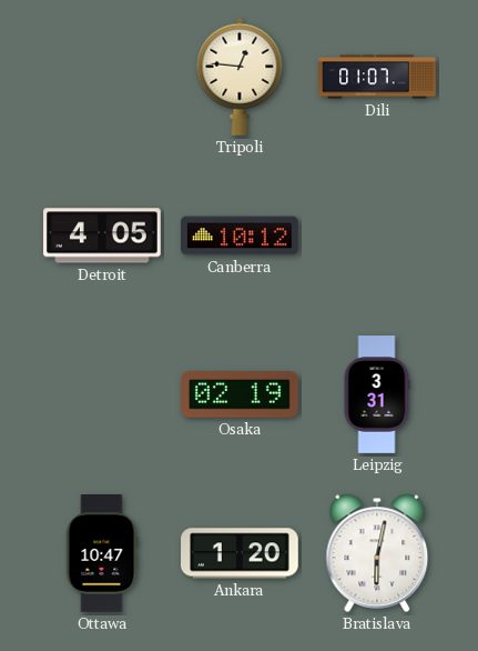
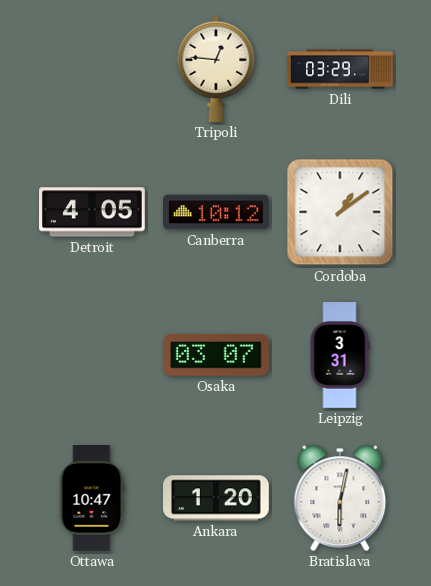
Dili: 01:07 -> 03:29 (340, 69)
Cordoba: none -> 1:09 (340, 212)
Osaka: 02:19 -> 03:07 (216, 355)
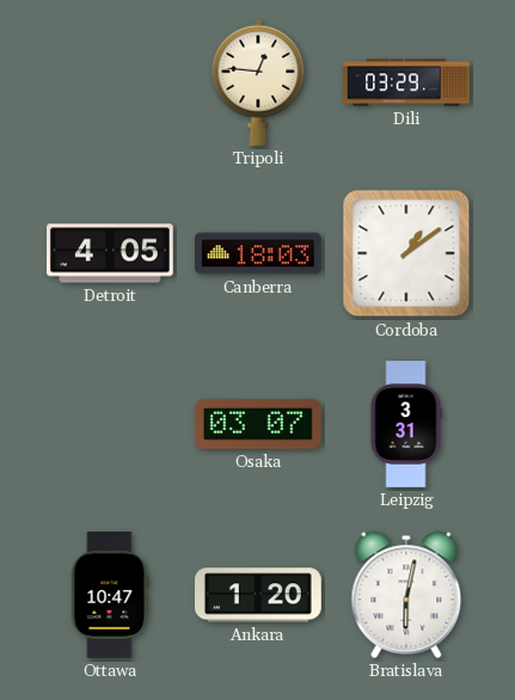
Canberra: 10:12 -> 18:03 (259, 253)
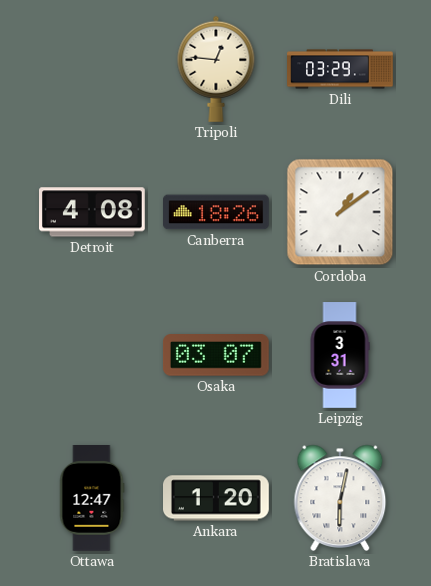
Detroit: 4:05 -> 4:08 (93, 212)
Canberra: 18:03 -> 18:26 (217, 212)
Ottawa: 10:47 -> 12:47 (92, 499)
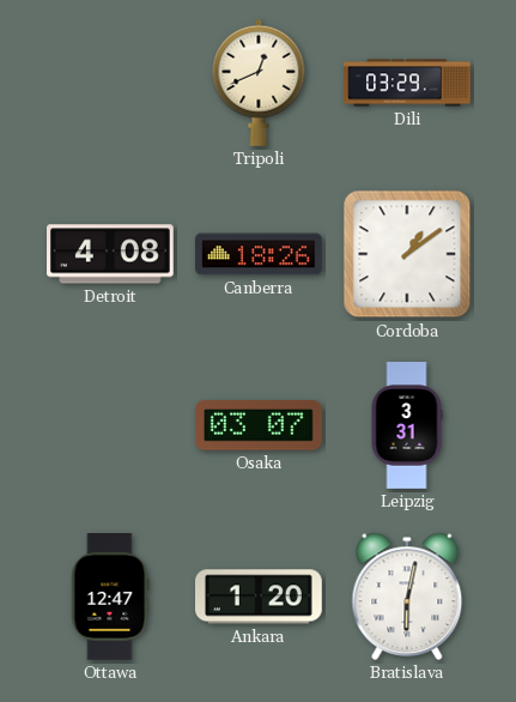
Tripoli: 12:46 -> 12:41 (259, 83)
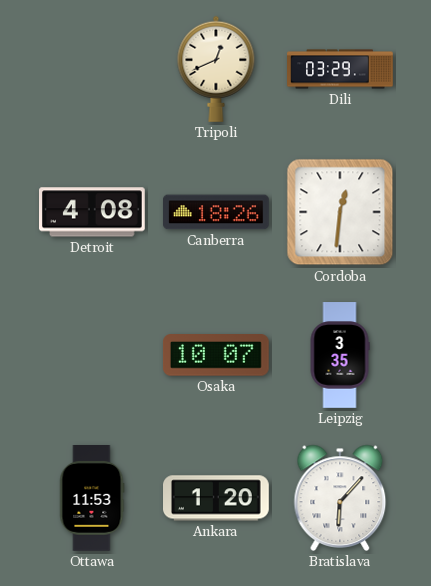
Cordoba: 1:09 -> 12:31 (340, 212)
Osaka: 03:07 -> 10:07 (216, 355)
Leipzig: 3:31 -> 3:35 (340, 355)
Ottawa: 12:47 -> 11:53 (92, 499)
Bratislava: 6:02 -> 6:07 (340, 498)
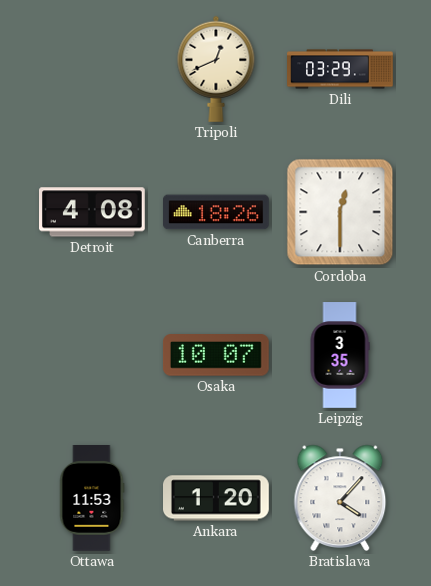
Cordoba: 12:31 -> 12:30 (340, 212)
Bratislava: 6:07 -> 4:07 (340, 498)
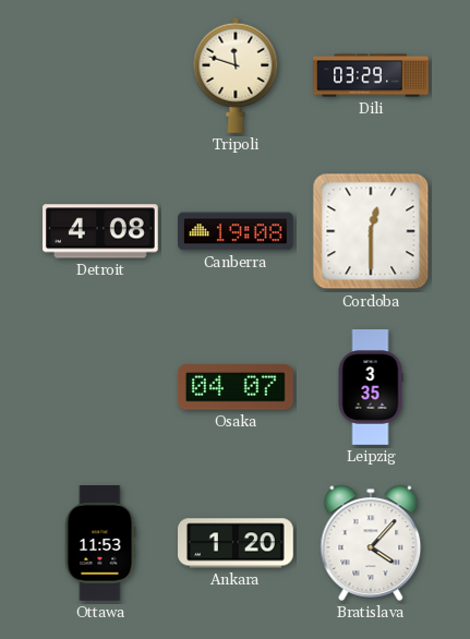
Tripoli: 12:41 -> 11:48 (236, 75)
Canberra: 18:26 -> 19:08 (237, 231)
Osaka: 10:07 -> 04:07 (236, 387)
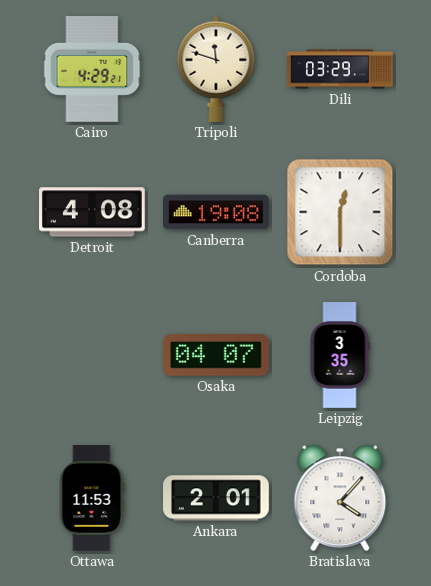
Cairo: none -> 4:29 (92, 70)
Ankara: 1:20 -> 2:01 (217, 498)
